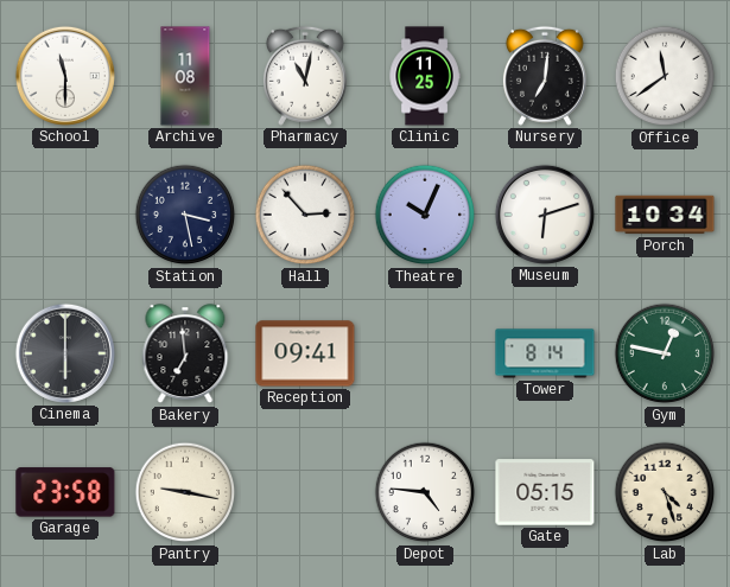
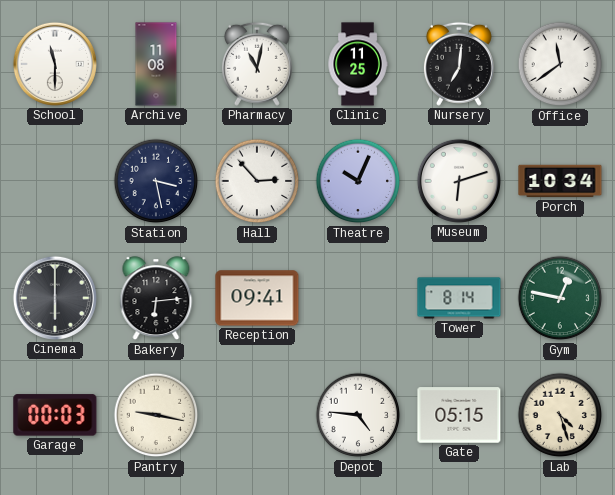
Bakery: 6:59 -> 6:14 (156, 299)
Garage: 23:58 -> 00:03 (55, 415)
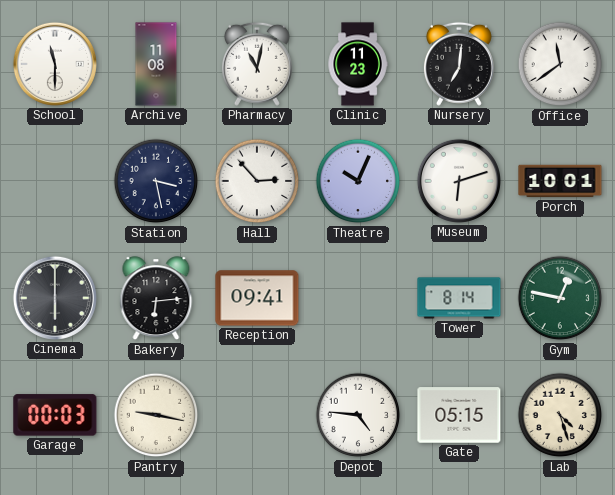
Clinic: 11:25 -> 11:23 (358, 64)
Porch: 10:34 -> 10:01 (560, 181)
